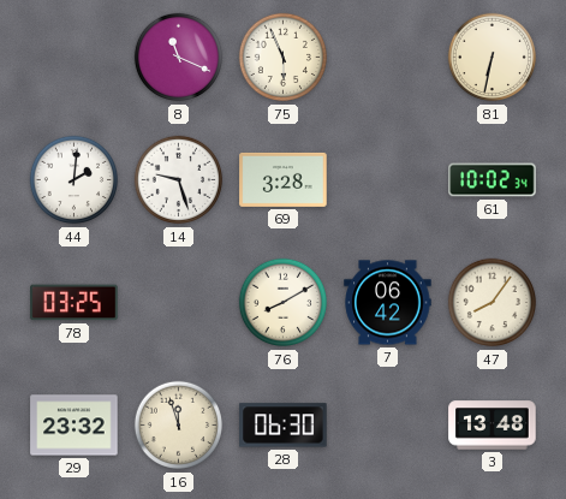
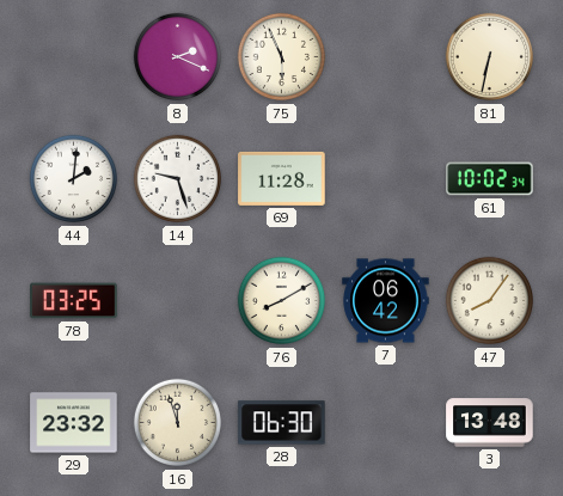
8: 11:19 -> 2:19 (178, 57)
69: 3:28 -> 11:28 (282, 178)
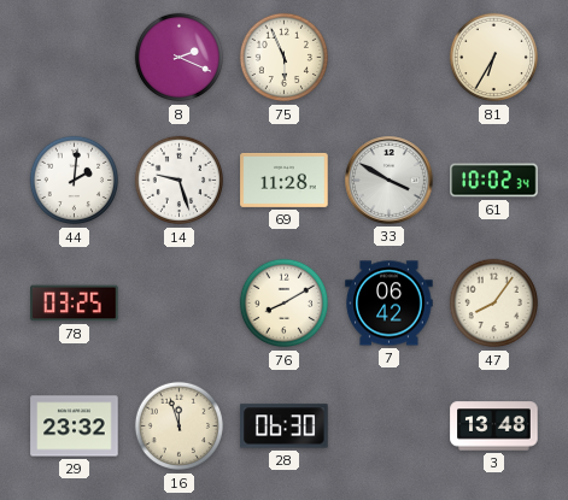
81: 6:32 -> 6:35 (494, 58)
33: none -> 3:50 (390, 181)
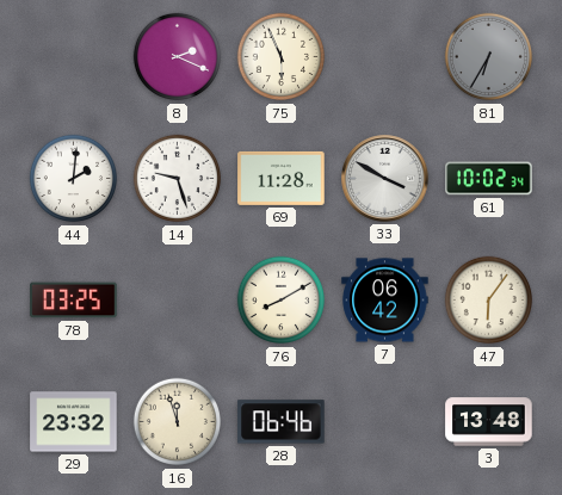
81 dial: cream -> grey (489, 57)
47: 8:06 -> 6:06 (489, 301)
28: 06:30 -> 06:46 (282, 422)
